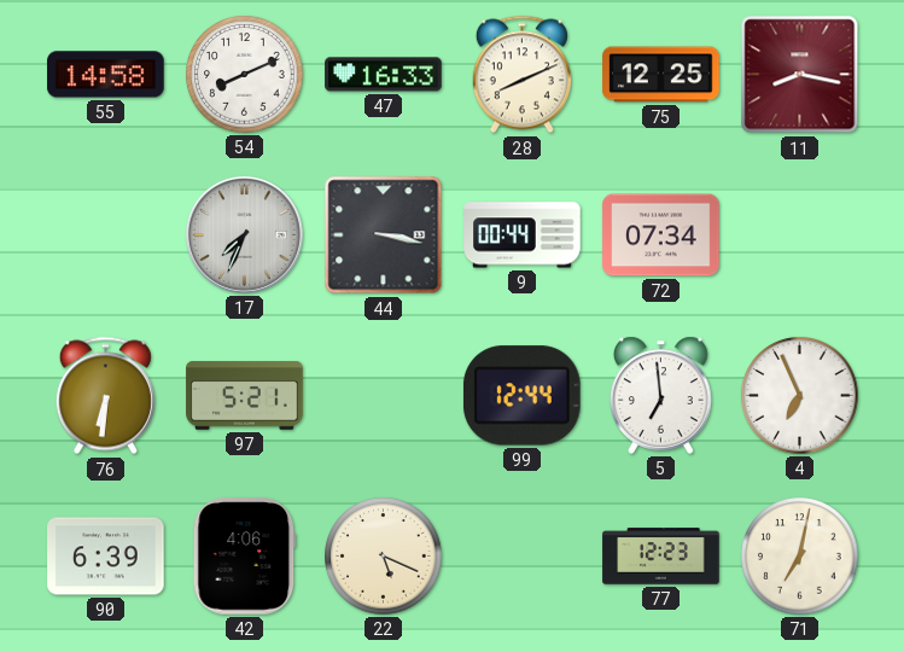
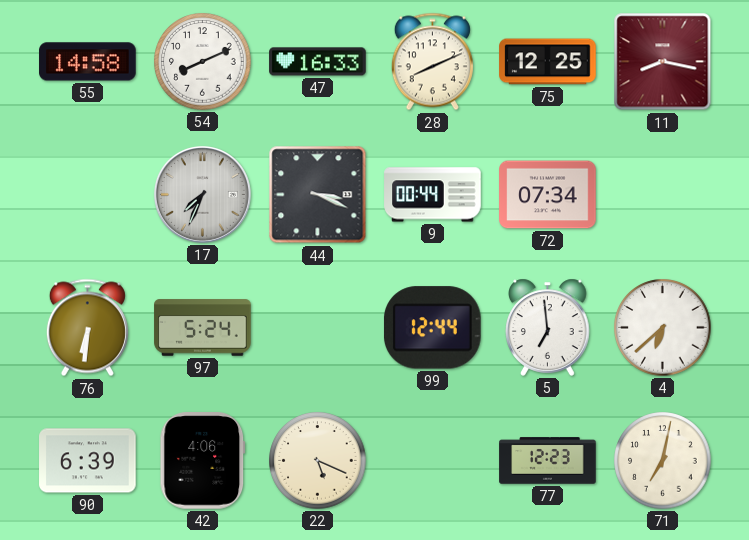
44: 3:17 -> 3:19 (318, 195)
97: 5:21 -> 5:24 (203, 328)
4: 6:56 -> 6:38 (663, 328)
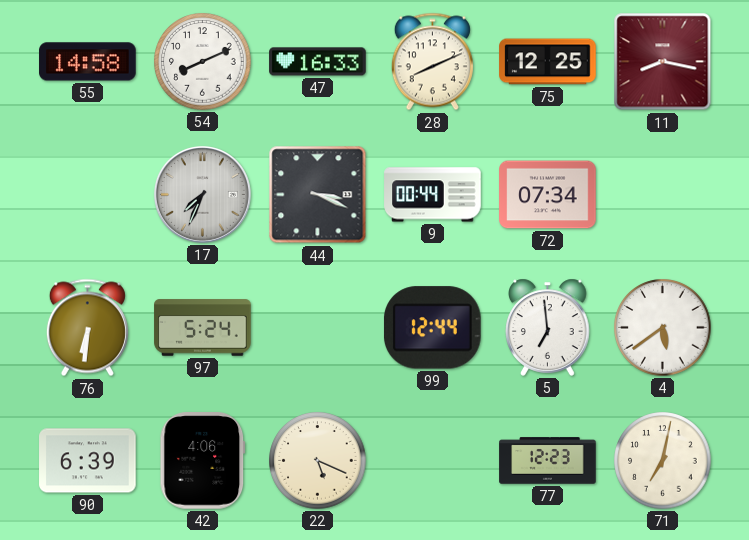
4: 6:38 -> 5:39 (663, 328)
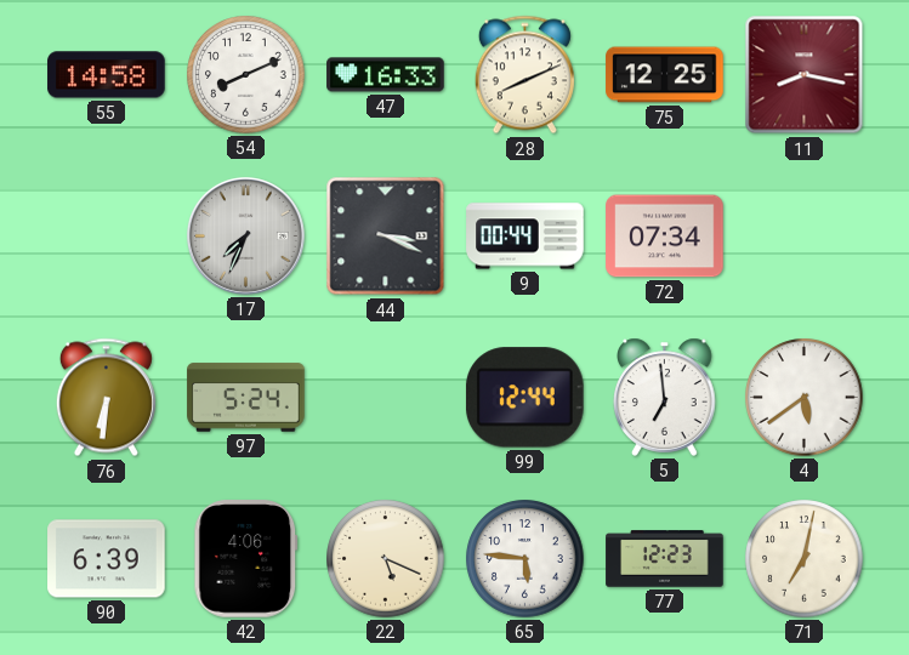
65: none -> 5:46 (525, 559)
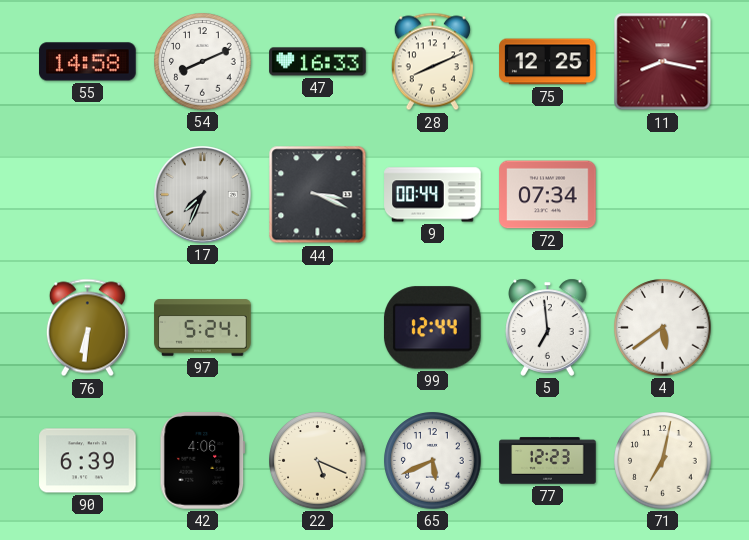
65: 5:46 -> 5:41 (433, 461)
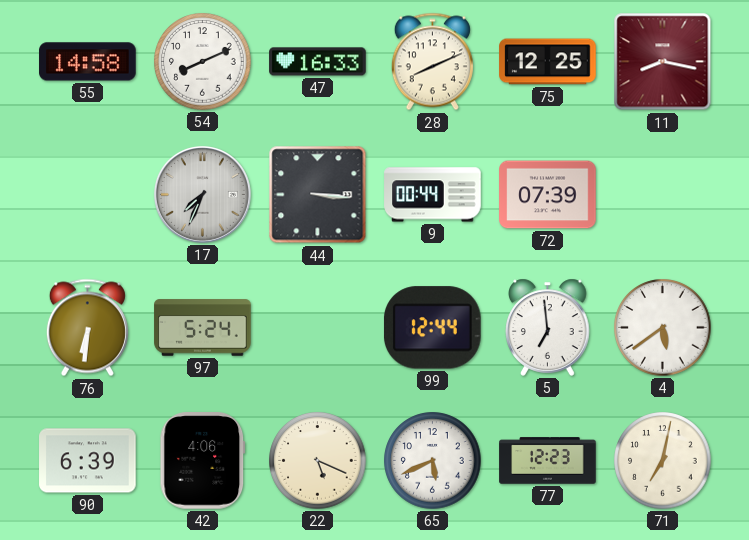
44: 3:19 -> 3:16 (318, 195)
72: 07:34 -> 07:39 (548, 195)
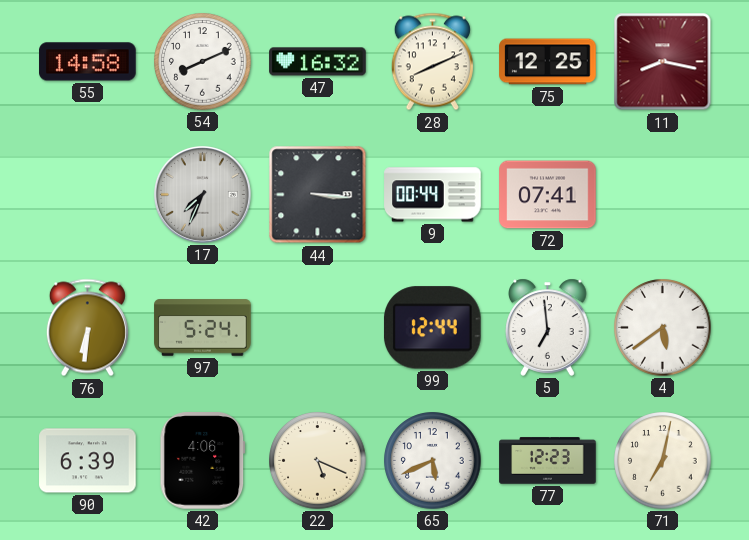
47: 16:33 -> 16:32 (318, 62)
72: 07:39 -> 07:41 (548, 195)
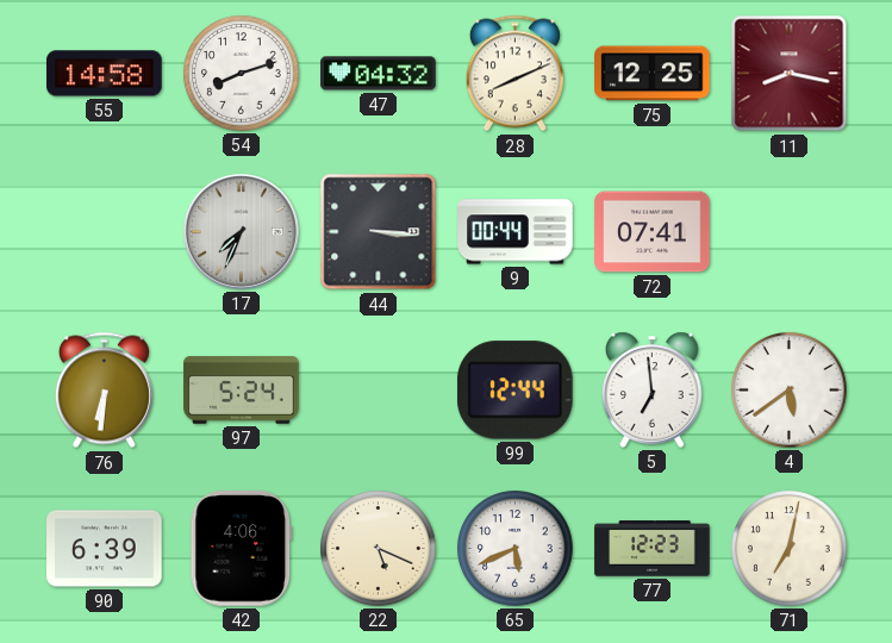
54: 8:11 -> 8:12 (242, 74)
47: 16:32 -> 04:32 (379, 74)
